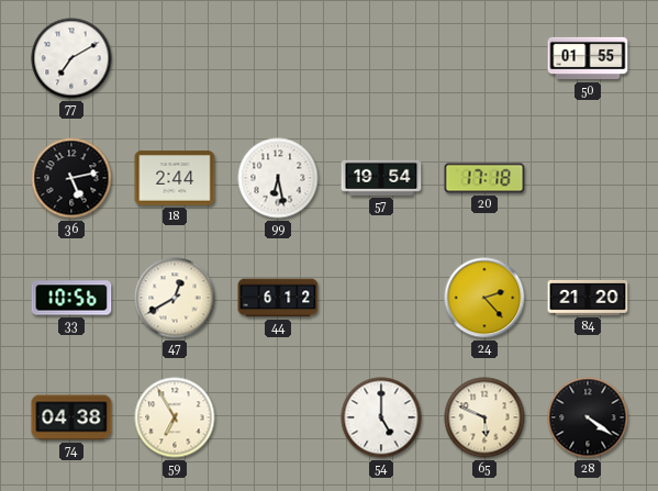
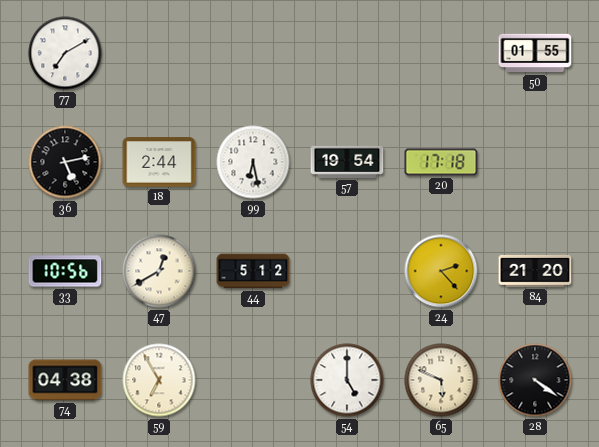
44: 6:12 -> 5:12 (253, 271)
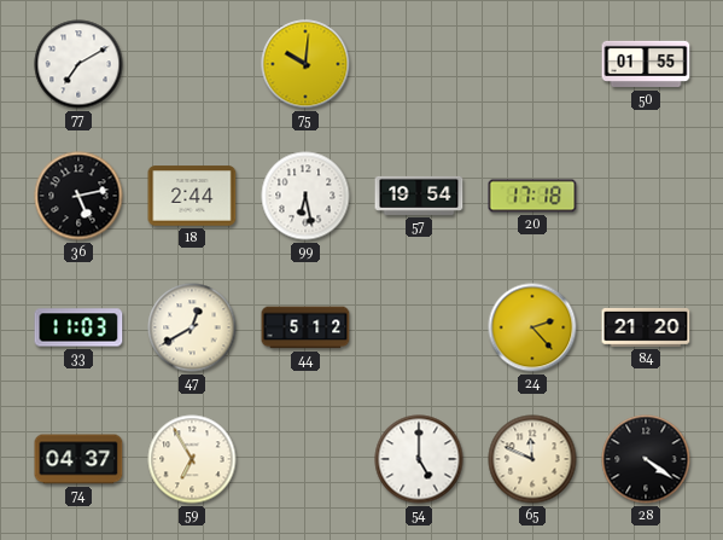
75: none -> 10:01 (305, 64)
33: 10:56 -> 11:03 (78, 327)
74: 04:38 -> 04:37 (78, 459)
65: 5:49 -> 11:49 (532, 459)
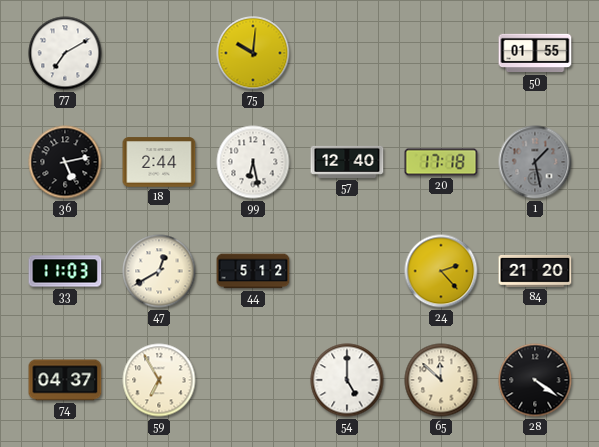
57: 19:54 -> 12:40 (347, 162)
1: none -> 1:28 (535, 162)
65: 11:49 -> 11:52 (441, 380)
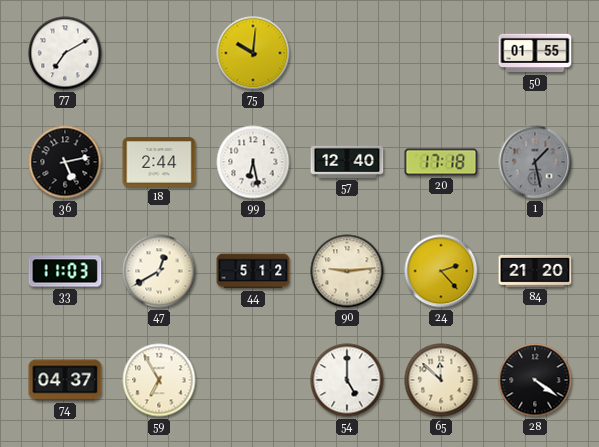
90: none -> 9:14 (347, 271)
